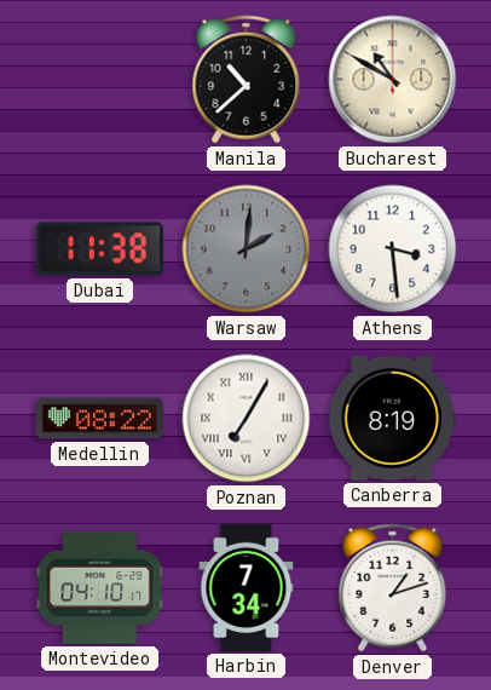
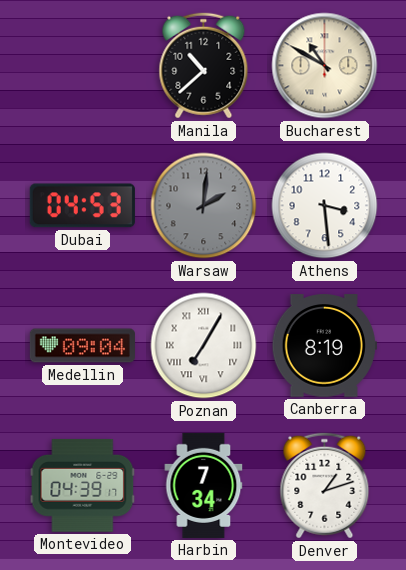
Dubai: 11:38 -> 04:53 (82, 206)
Medellin: 08:22 -> 09:04 (82, 346)
Montevideo: 04:10 -> 04:39 (83, 485)
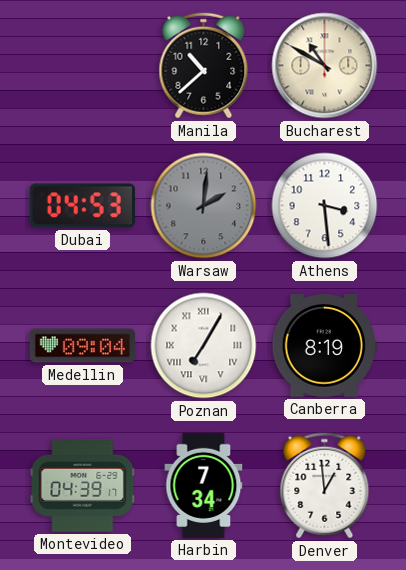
Denver: 1:12 -> 12:59 (325, 486)
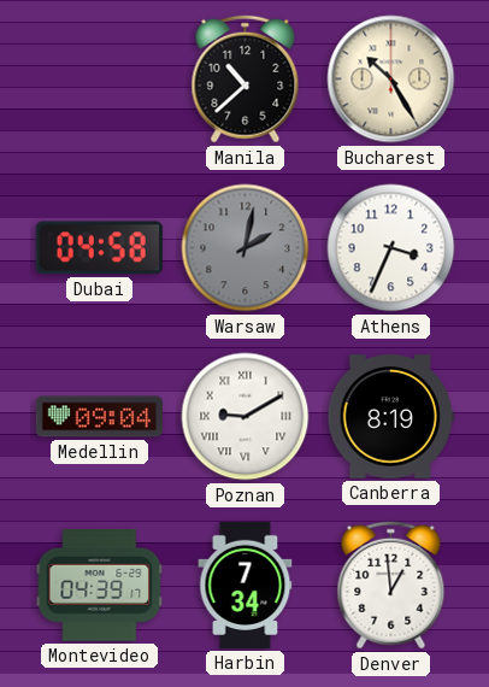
Bucharest: 10:50 -> 10:25 (391, 80)
Dubai: 04:53 -> 04:58 (99, 248)
Warsaw: 2:01 -> 2:02 (246, 248)
Athens: 3:29 -> 3:34 (391, 248)
Poznan: 7:05 -> 9:10 (246, 417)
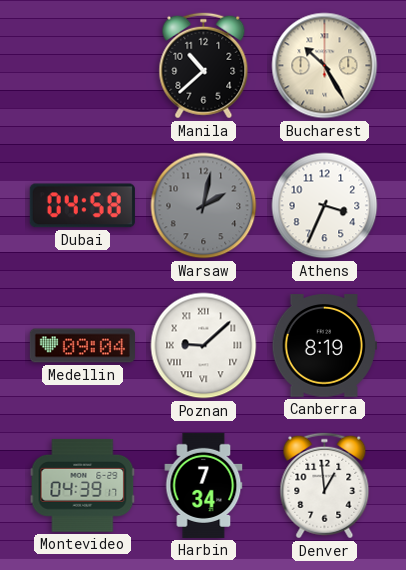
Poznan: 9:10 -> 9:08 (204, 346)
